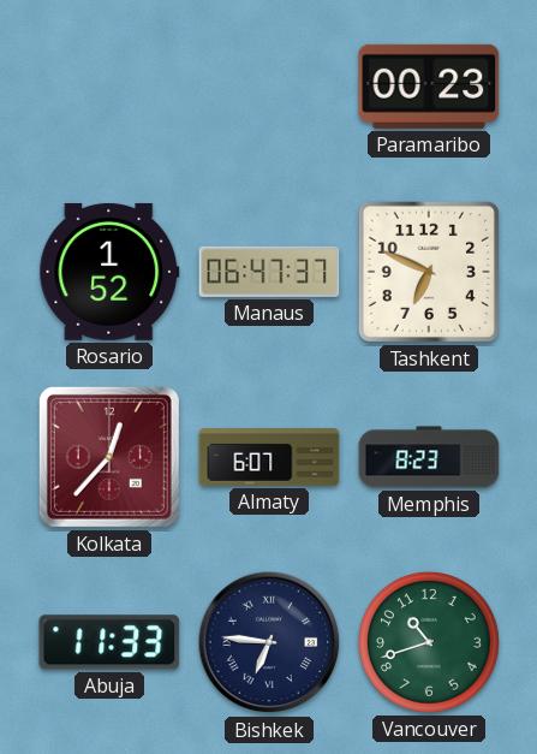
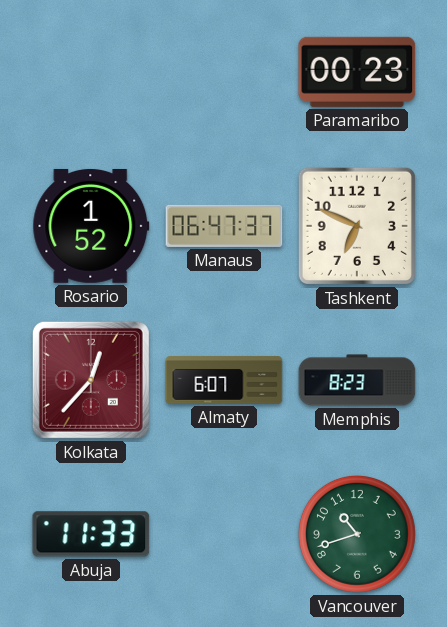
Bishkek: 6:46 -> none (269, 642)
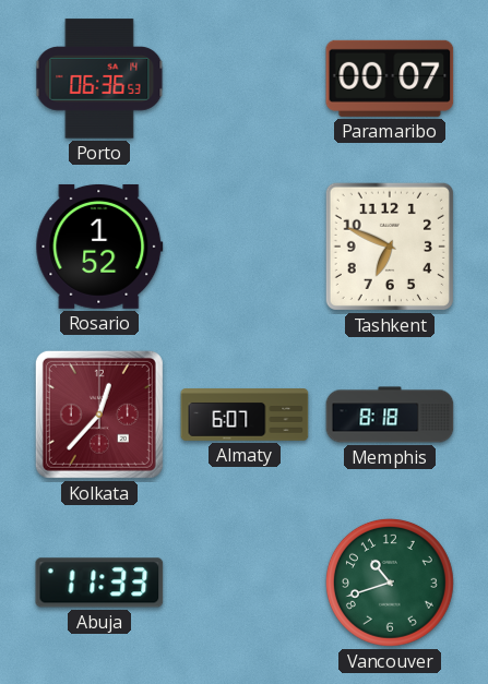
Porto: none -> 06:36 (99, 79)
Paramaribo: 00:23 -> 00:07 (390, 79)
Manaus: 06:47 -> none (224, 226)
Memphis: 8:23 -> 8:18 (390, 415)
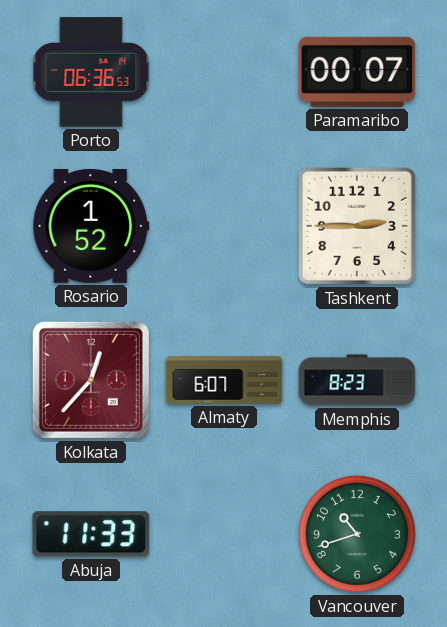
Tashkent: 6:49 -> 2:45 (357, 226)
Memphis: 8:18 -> 8:23 (357, 380)
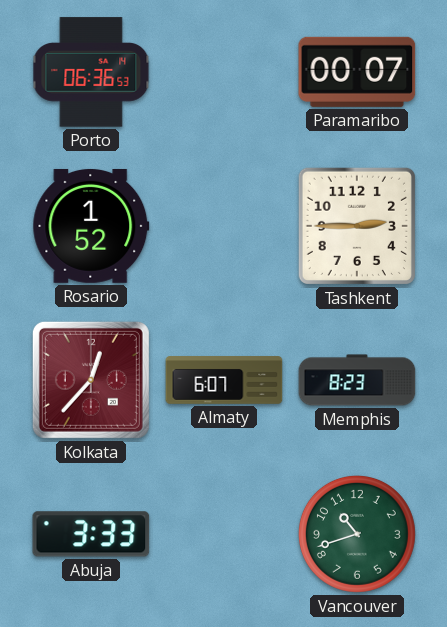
Abuja: 11:33 -> 3:33 (91, 534)
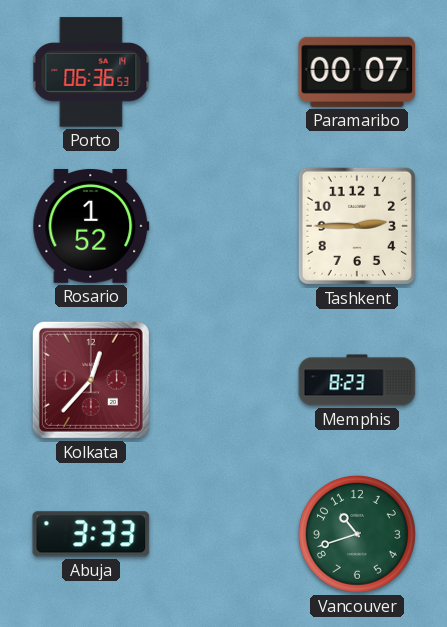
Almaty: 6:07 -> none (224, 380)
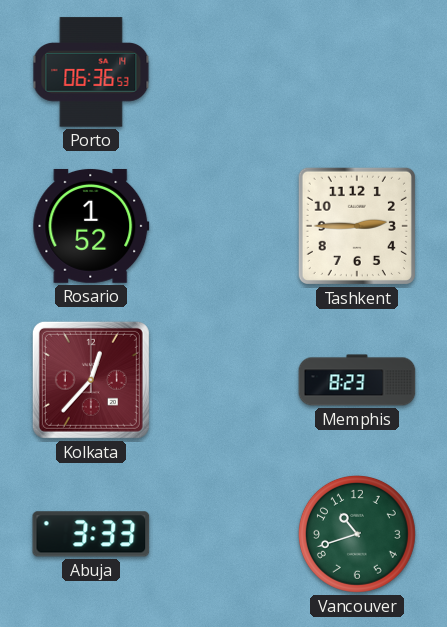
Paramaribo: 00:07 -> none (357, 72)
